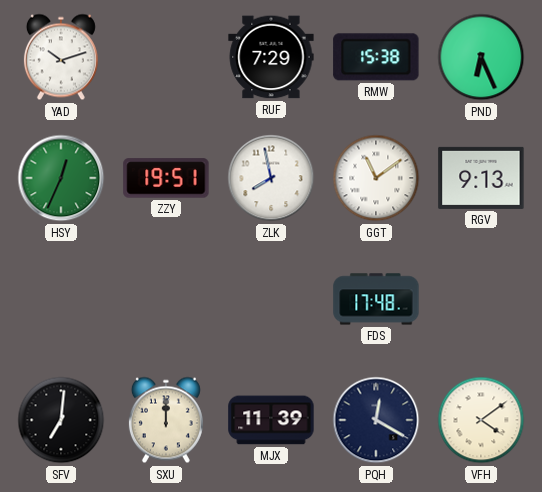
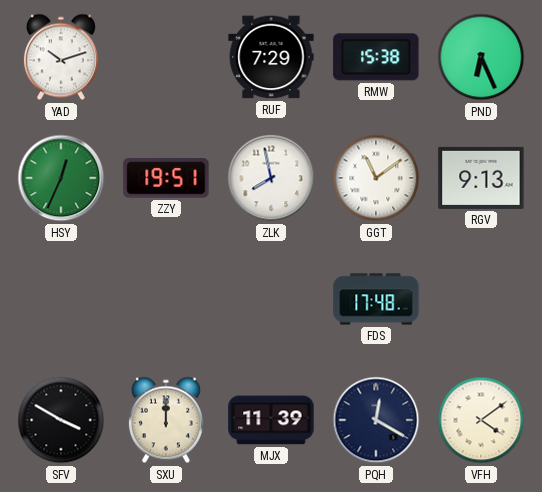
SFV: 7:01 -> 3:50 (61, 420)
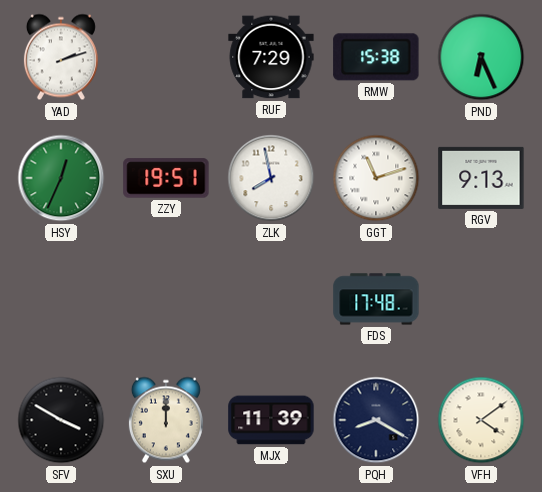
YAD: 10:12 -> 2:12 (61, 57)
GGT: 11:09 -> 11:12 (376, 178)
PQH: 12:20 -> 8:20 (376, 420)
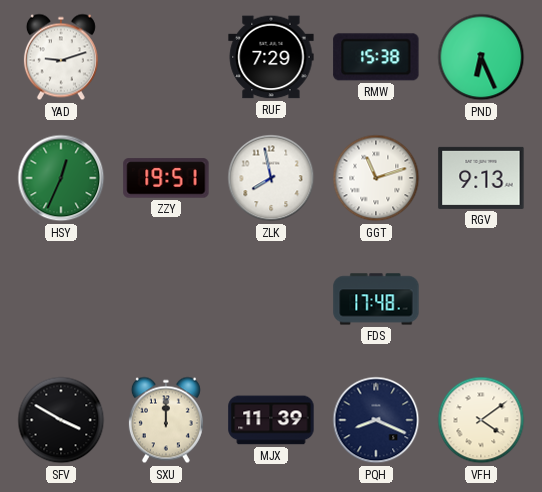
YAD: 2:12 -> 9:12 (61, 57)
PQH: 8:20 -> 8:19 (376, 420)
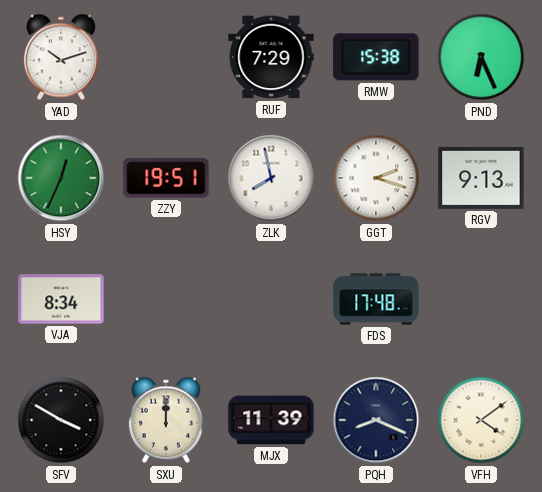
YAD: 9:12 -> 10:12 (61, 57)
GGT: 11:12 -> 2:18 (376, 178)
VJA: none -> 8:34 (61, 299)
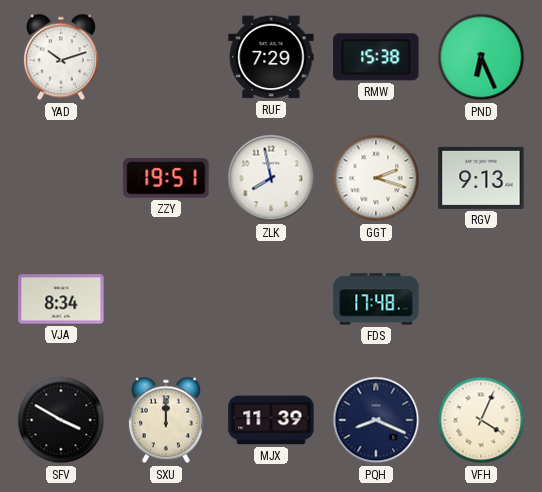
HSY: 12:34 -> none (61, 178)
VFH: 4:09 -> 4:04 (481, 420)
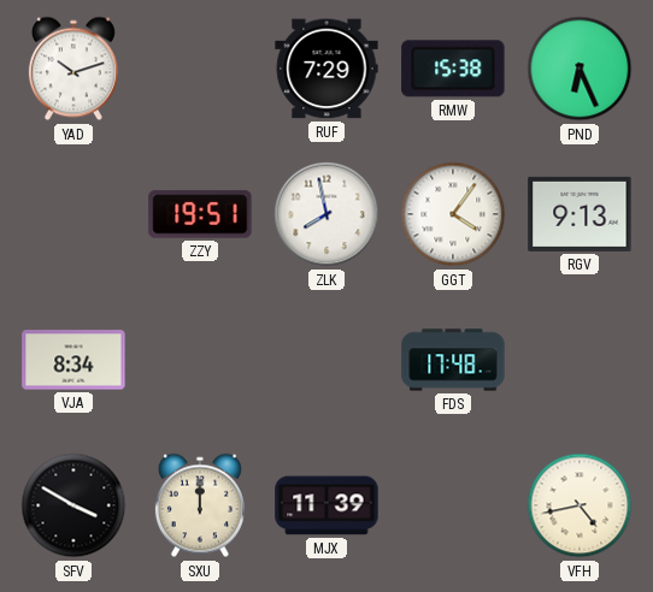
GGT: 2:18 -> 4:06 (453, 214)
PQH: 8:19 -> none (376, 420)
VFH: 4:04 -> 4:43 (580, 505)
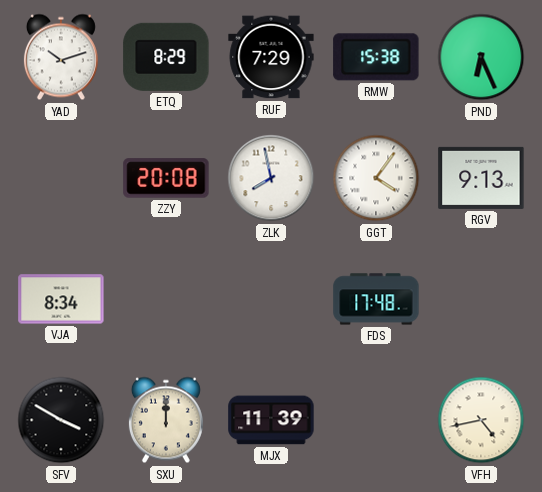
ETQ: none -> 8:29 (166, 57)
ZZY: 19:51 -> 20:08 (166, 178)
